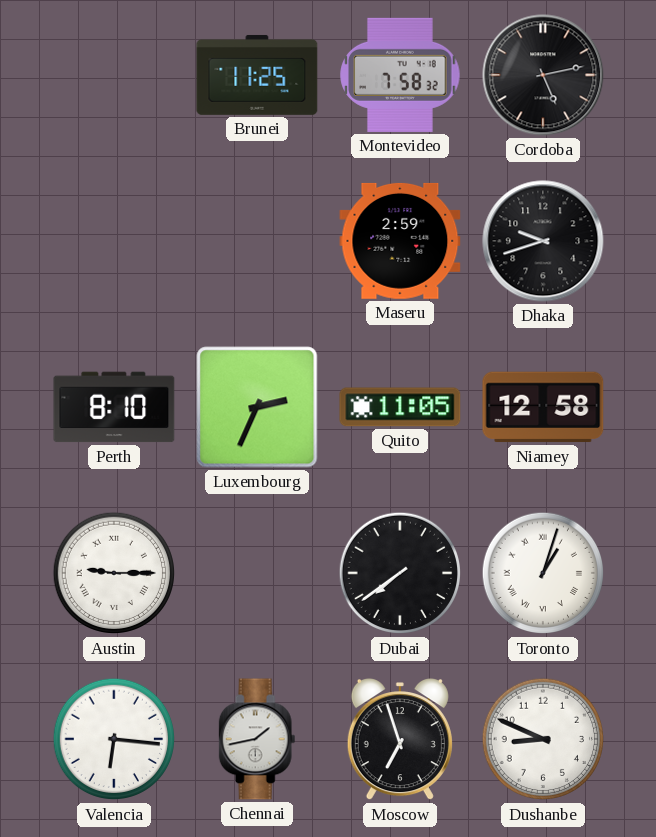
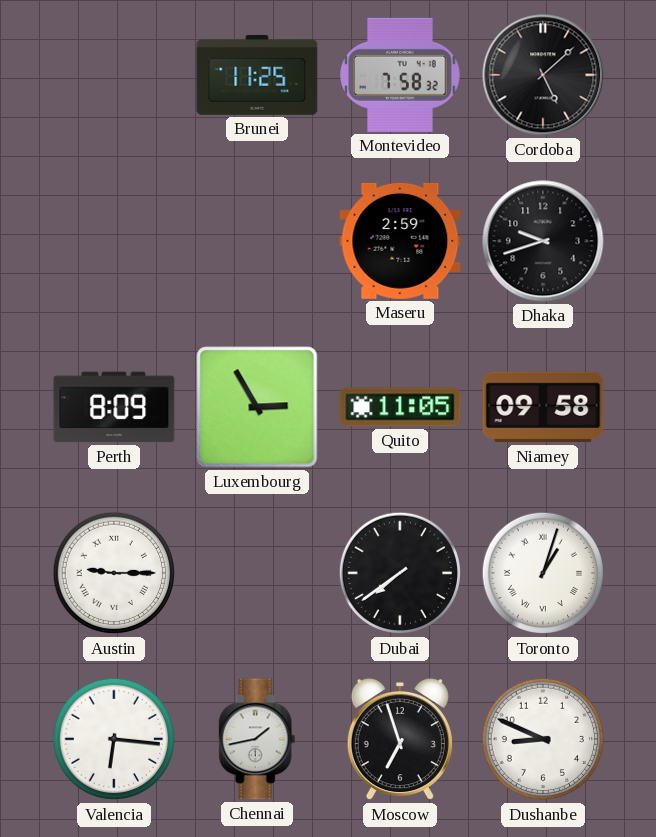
Cordoba: 5:13 -> 5:08 (543, 75)
Perth: 8:10 -> 8:09 (114, 407)
Luxembourg: 2:34 -> 2:55 (257, 407)
Niamey: 12:58 -> 09:58 (543, 407)
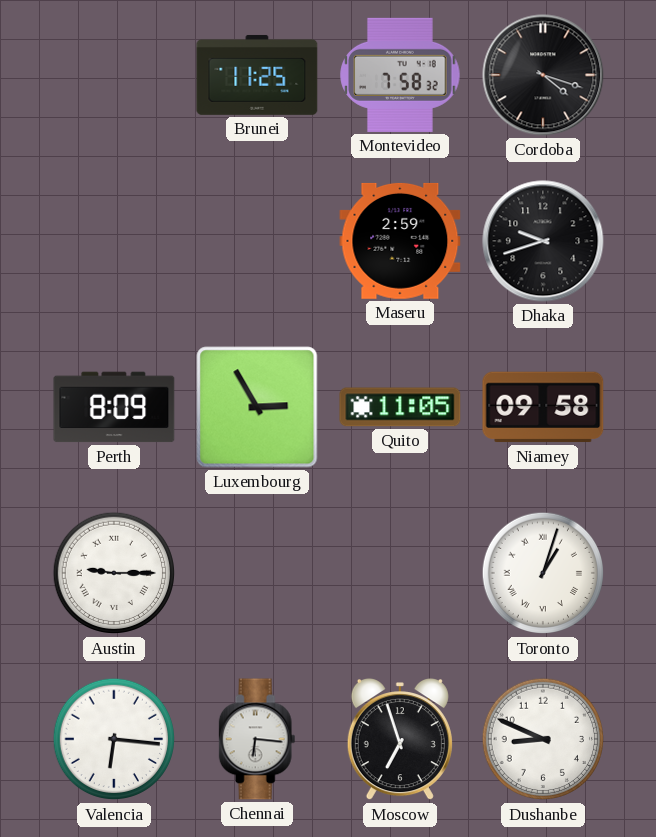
Cordoba: 5:08 -> 4:18 (543, 75)
Dubai: 7:39 -> none (400, 573)
Chennai: 1:43 -> 6:16 (257, 739)
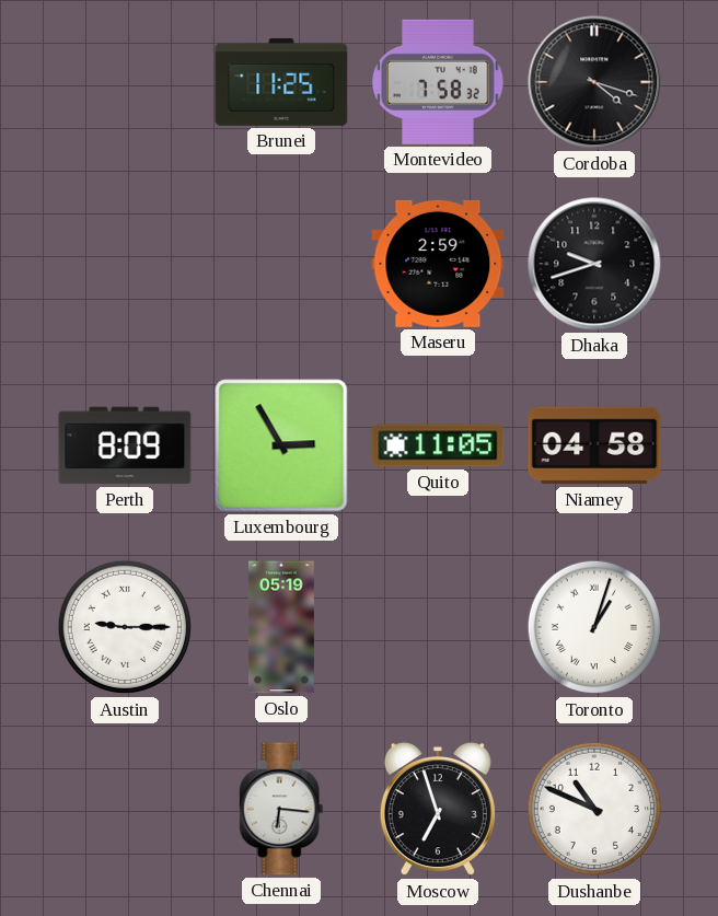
Niamey: 09:58 -> 04:58 (594, 445)
Oslo: none -> 05:19 (281, 627)
Valencia: 6:16 -> none (114, 739)
Dushanbe: 8:49 -> 10:49 (594, 809)
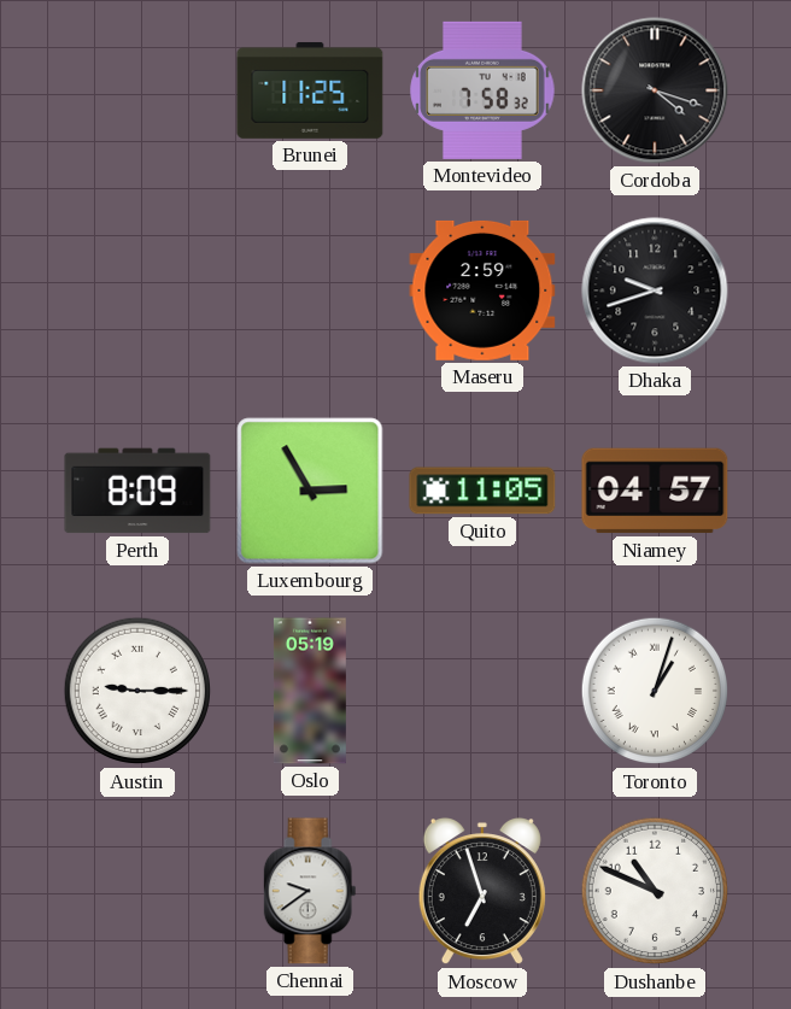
Niamey: 04:58 -> 04:57 (655, 491)
Chennai: 6:16 -> 9:39 (310, 891)
